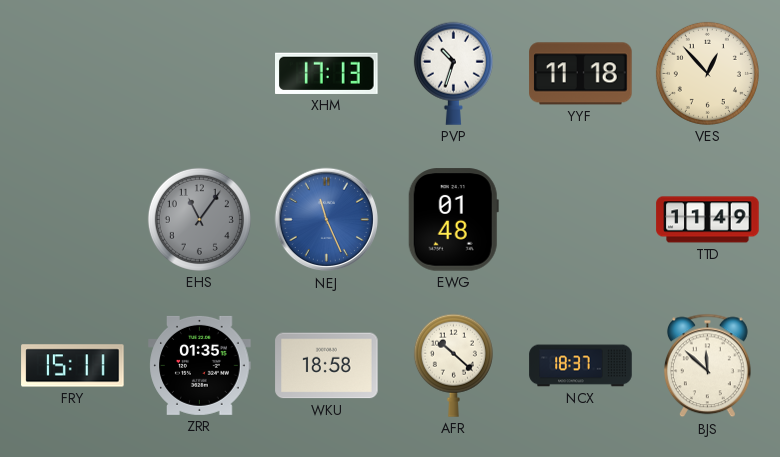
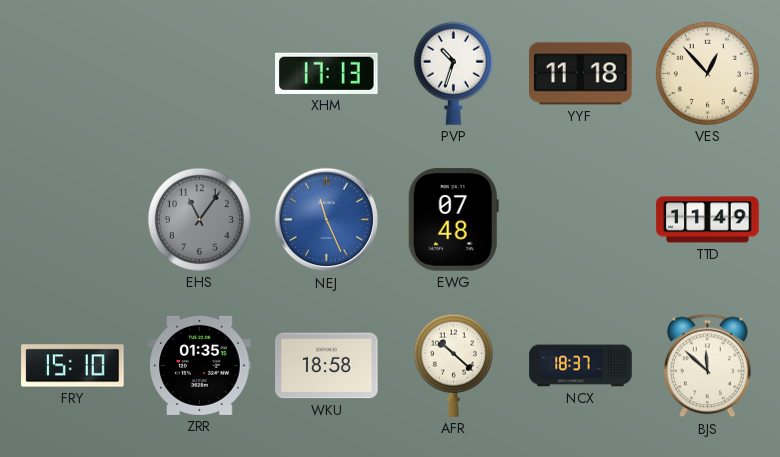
EWG: 01:48 -> 07:48 (453, 220)
FRY: 15:11 -> 15:10 (73, 366)
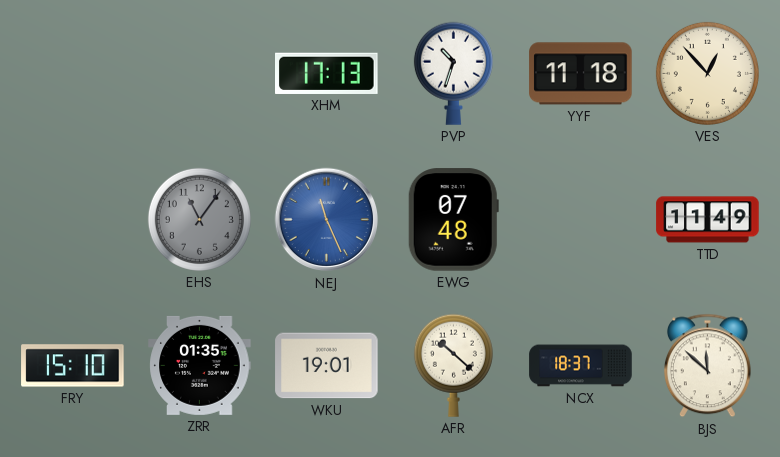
WKU: 18:58 -> 19:01 (327, 366)
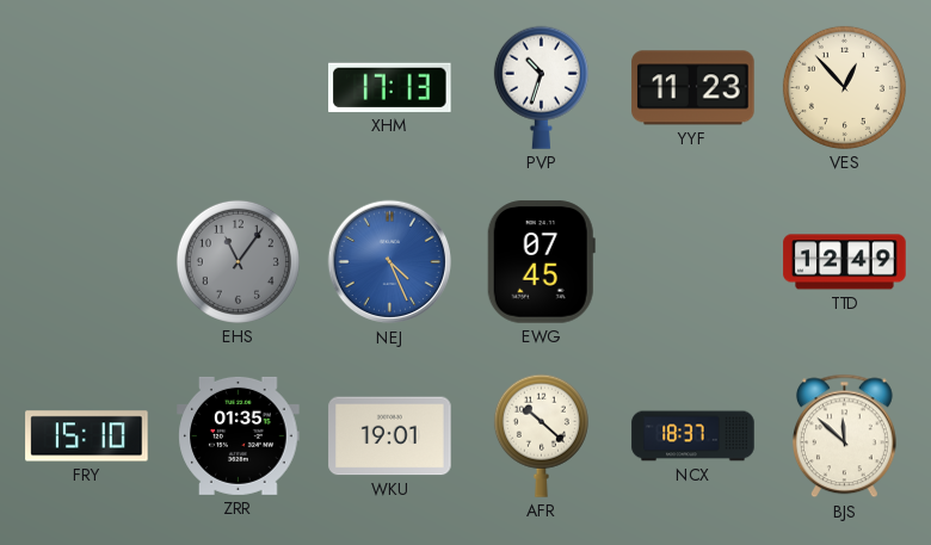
YYF: 11:18 -> 11:23 (693, 88)
NEJ: 11:26 -> 4:26 (390, 262)
EWG: 07:48 -> 07:45 (541, 262)
TTD: 11:49 -> 12:49 (845, 262)
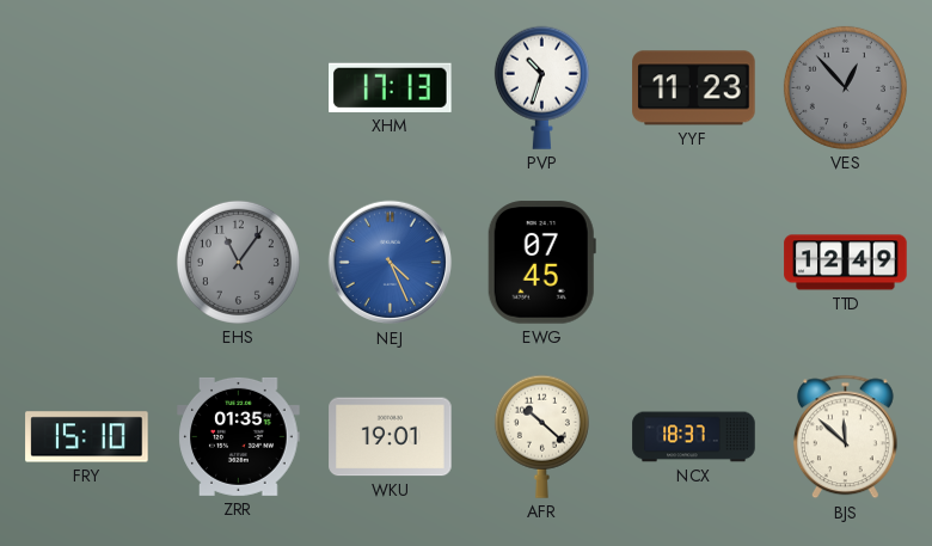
VES dial: cream -> grey (845, 87)
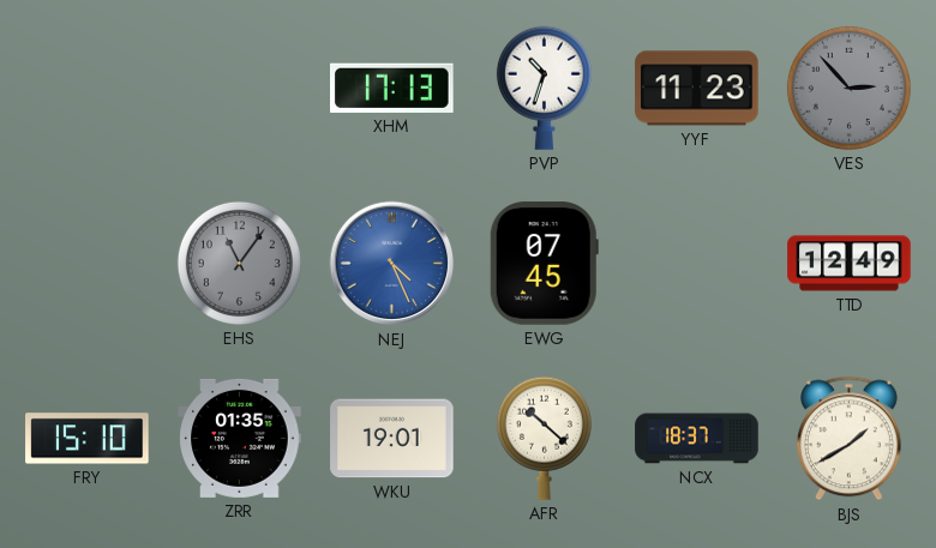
VES: 12:53 -> 2:53 (848, 88)
BJS: 11:52 -> 1:40 (848, 439)
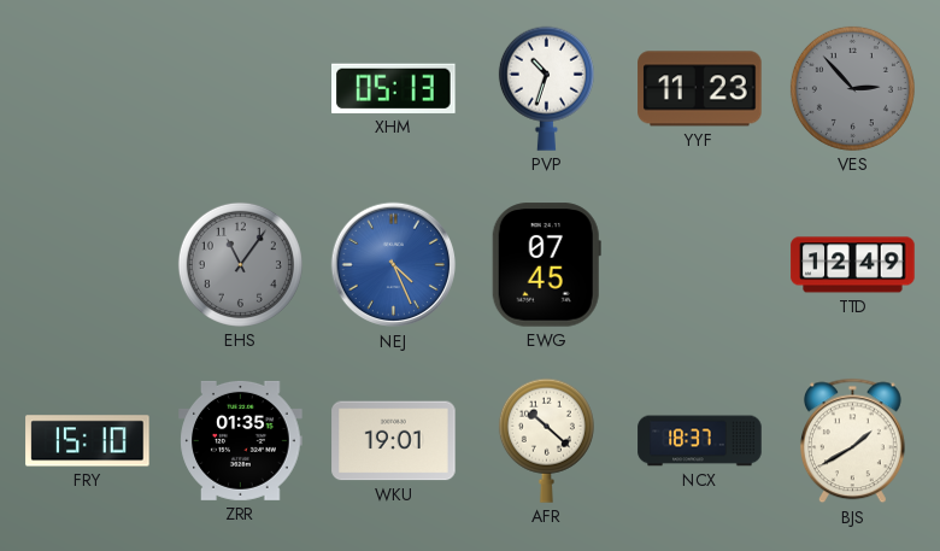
XHM: 17:13 -> 05:13 (394, 88)
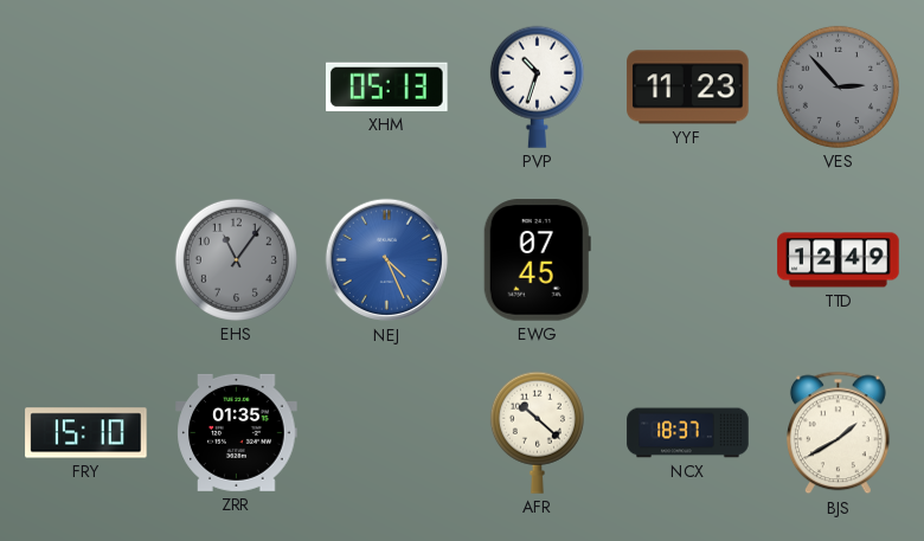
WKU: 19:01 -> none (394, 441)
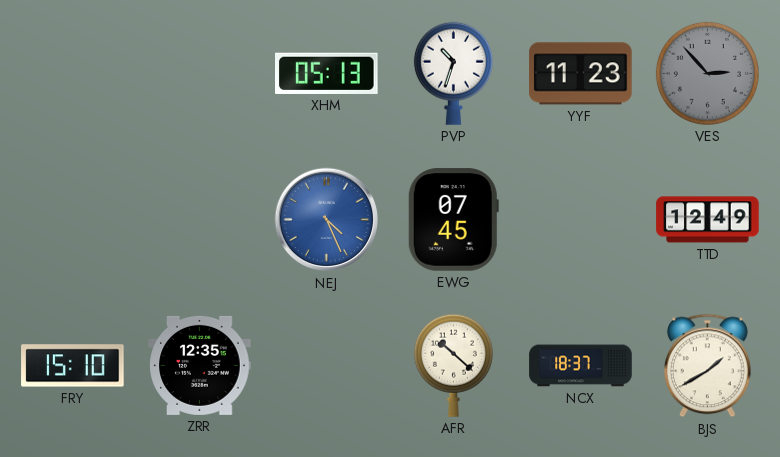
EHS: 11:06 -> none (236, 259)
ZRR: 01:35 -> 12:35 (200, 365)
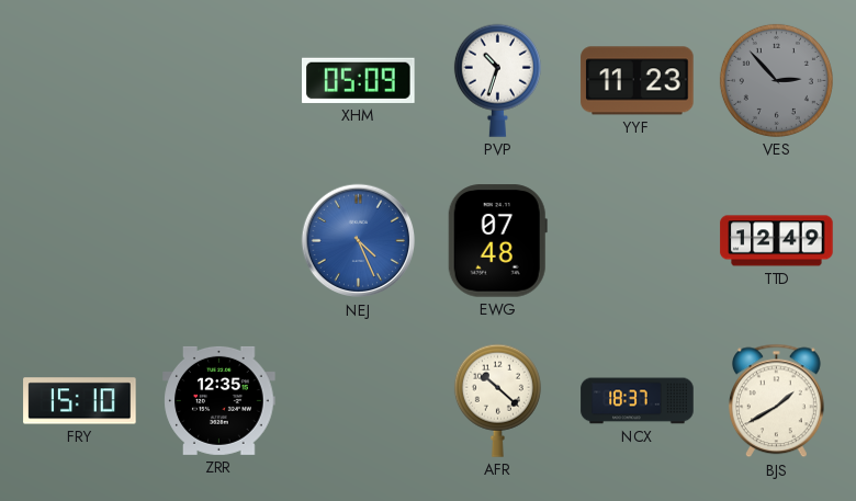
XHM: 05:13 -> 05:09 (359, 80)
EWG: 07:45 -> 07:48 (497, 241)
